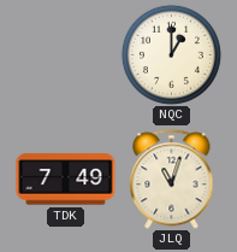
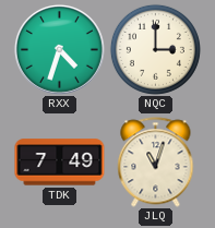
RXX: none -> 4:33 (59, 49)
NQC: 1:00 -> 3:00 (155, 49)
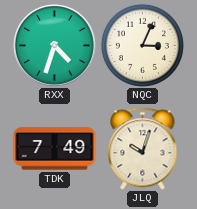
NQC: 3:00 -> 3:04 (142, 45)
JLQ: 11:03 -> 10:03 (143, 149)
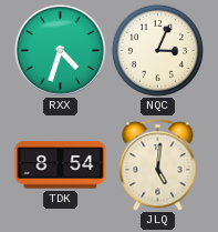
TDK: 7:49 -> 8:54 (61, 165)
JLQ: 10:03 -> 5:01 (158, 165)
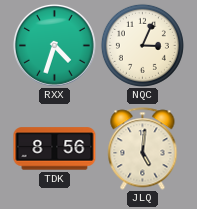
TDK: 8:54 -> 8:56 (55, 149)
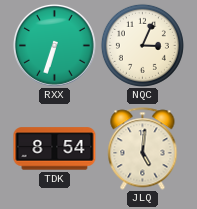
RXX: 4:33 -> 6:33 (54, 45)
TDK: 8:56 -> 8:54 (55, 149)
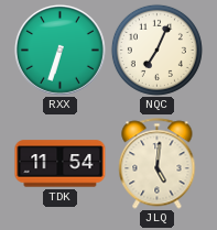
NQC: 3:04 -> 7:04 (156, 50)
TDK: 8:54 -> 11:54 (61, 164)
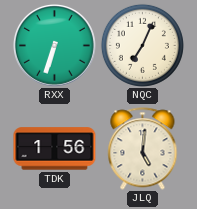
TDK: 11:54 -> 1:56 (55, 149)
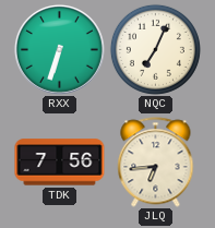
TDK: 1:56 -> 7:56 (60, 163)
JLQ: 5:01 -> 6:44 (156, 163)
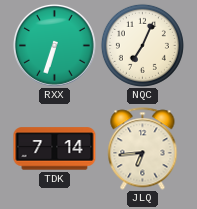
TDK: 7:56 -> 7:14 (55, 149)
